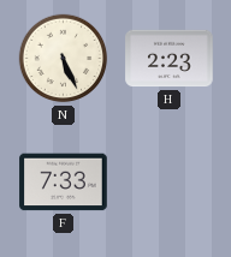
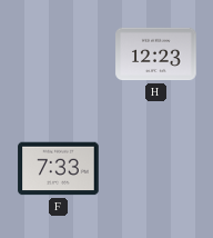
N: 5:26 -> none (64, 59)
H: 2:23 -> 12:23 (156, 54)
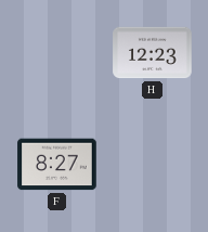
F: 7:33 -> 8:27 (57, 165)
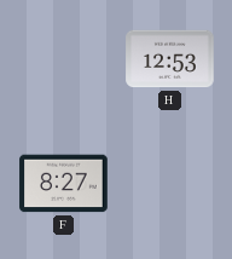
H: 12:23 -> 12:53 (170, 59)
